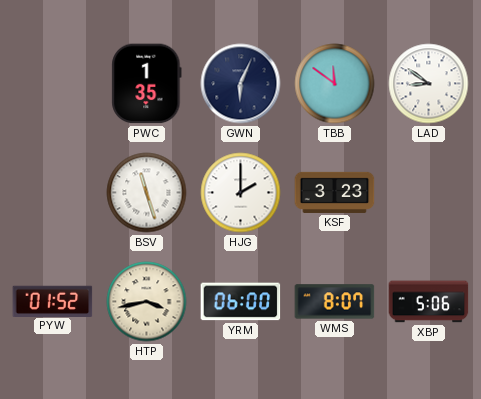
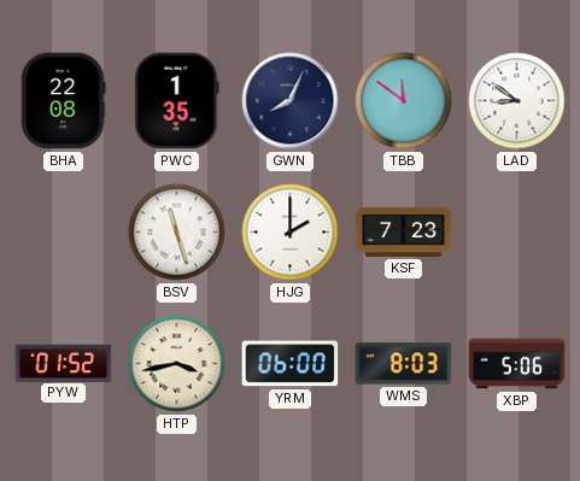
BHA: none -> 22:08 (63, 101)
GWN: 6:04 -> 8:04 (291, 101)
KSF: 3:23 -> 7:23 (404, 231)
WMS: 8:07 -> 8:03 (404, 364)
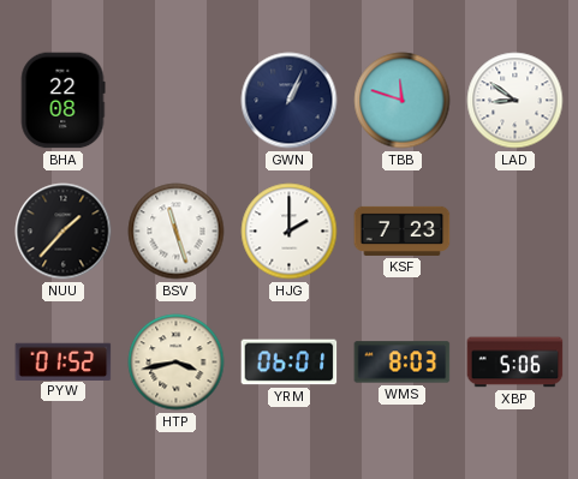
PWC: 1:35 -> none (177, 101)
GWN: 8:04 -> 1:04 (290, 101)
TBB: 11:51 -> 11:48 (403, 101)
NUU: none -> 1:37 (64, 232)
YRM: 06:00 -> 06:01 (290, 363)
